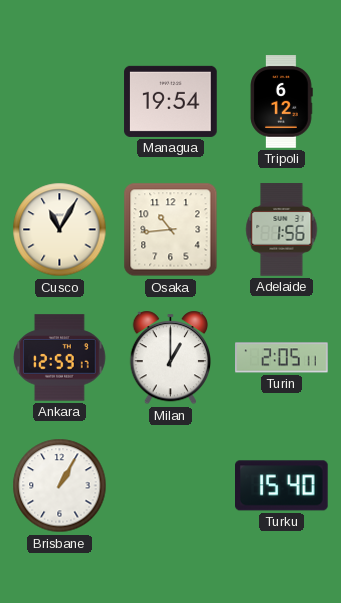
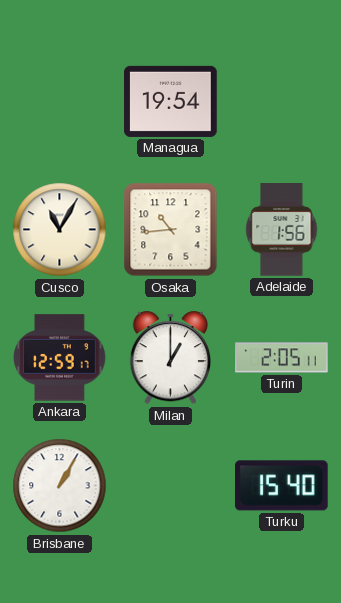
Tripoli: 6:12 -> none (281, 102)
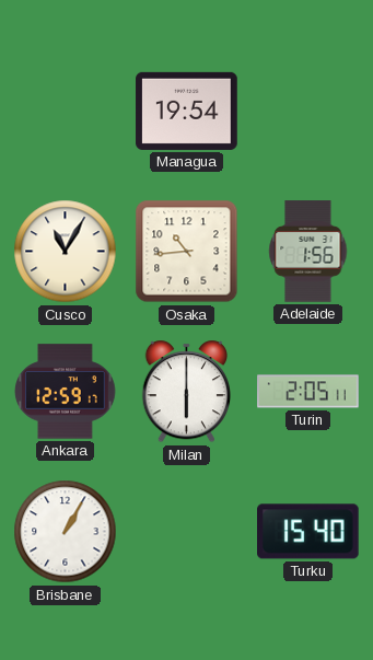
Milan: 1:00 -> 6:00 (186, 392)
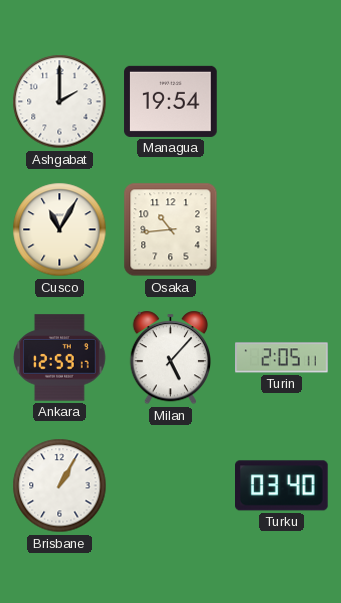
Ashgabat: none -> 2:00 (60, 102)
Adelaide: 1:56 -> none (308, 252)
Milan: 6:00 -> 5:07 (170, 358)
Turku: 15:40 -> 03:40 (282, 486)
